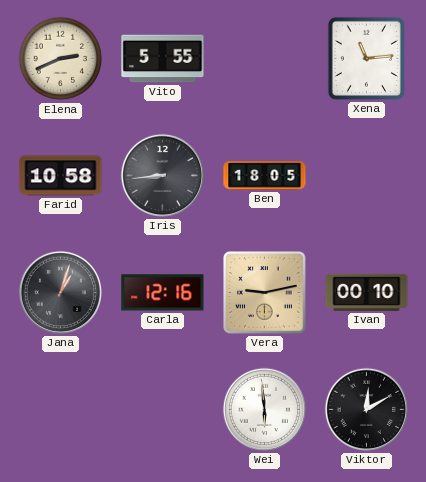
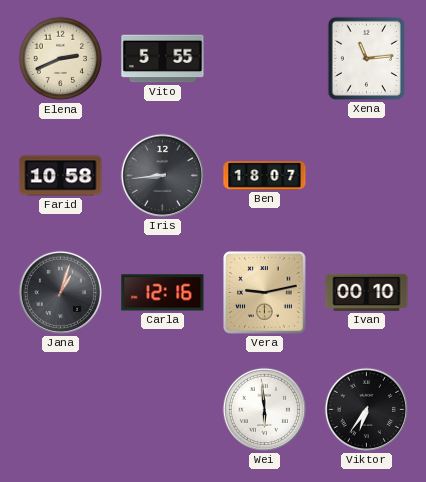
Ben: 18:05 -> 18:07 (265, 176)
Viktor: 12:10 -> 6:36 (366, 409)
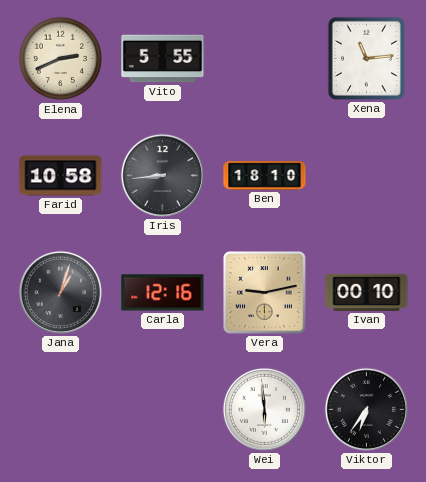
Ben: 18:07 -> 18:10 (265, 176)
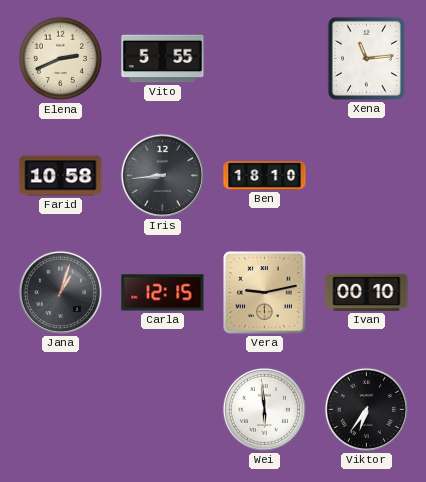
Carla: 12:16 -> 12:15 (163, 293)
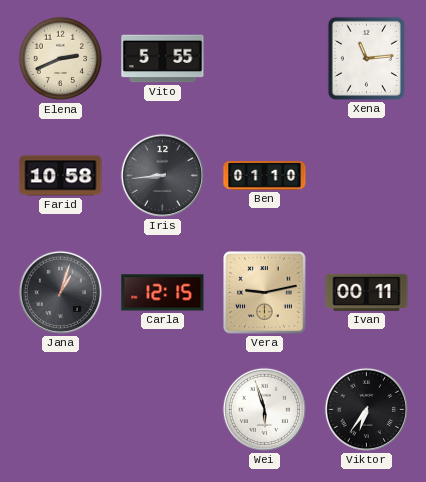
Ben: 18:10 -> 01:10 (265, 176)
Ivan: 00:10 -> 00:11 (367, 292)
Wei: 5:59 -> 5:57 (264, 409)
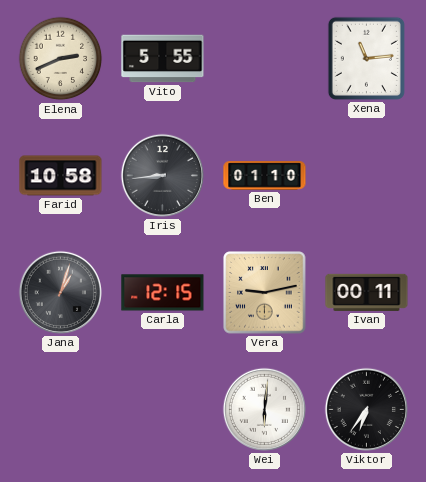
Wei: 5:57 -> 6:01 (264, 409)
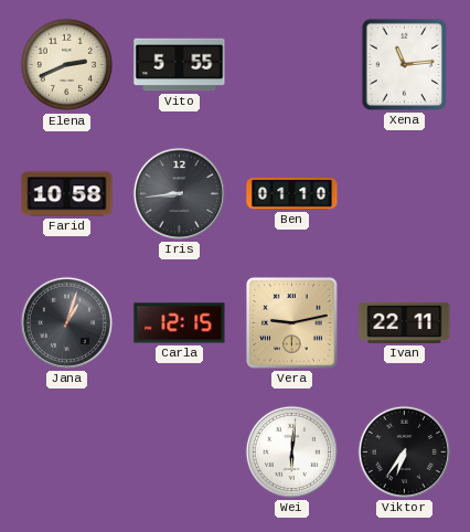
Ivan: 00:11 -> 22:11 (405, 322)
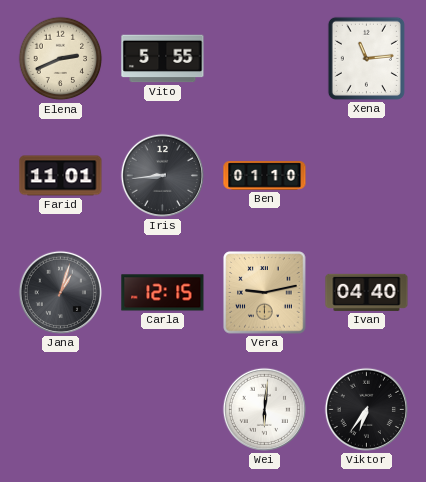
Farid: 10:58 -> 11:01 (61, 176)
Ivan: 22:11 -> 04:40 (367, 292)
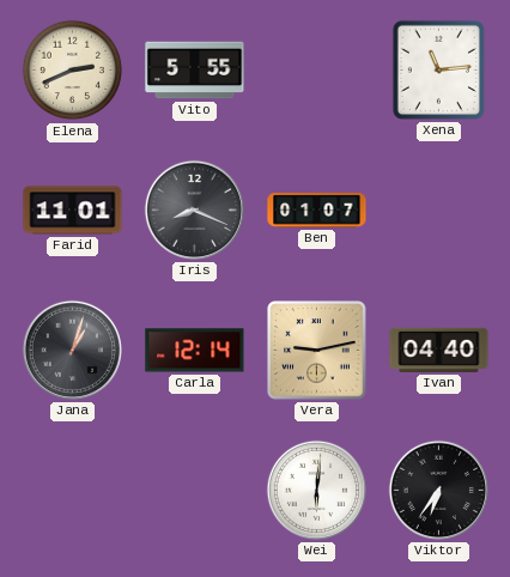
Iris: 8:44 -> 8:19 (194, 209)
Ben: 01:10 -> 01:07 (317, 211)
Carla: 12:15 -> 12:14 (195, 351)
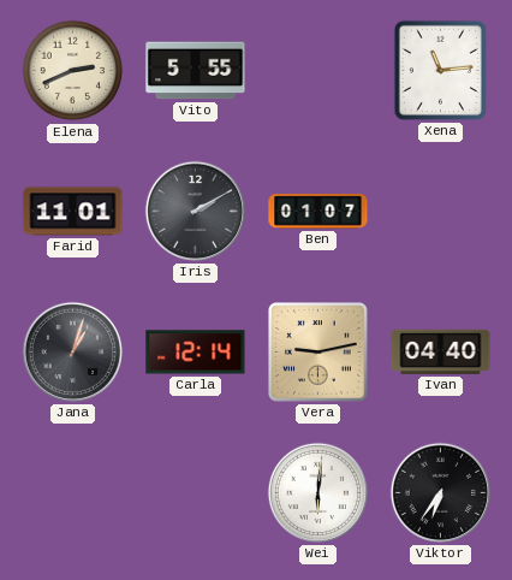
Iris: 8:19 -> 2:10 (195, 211)
